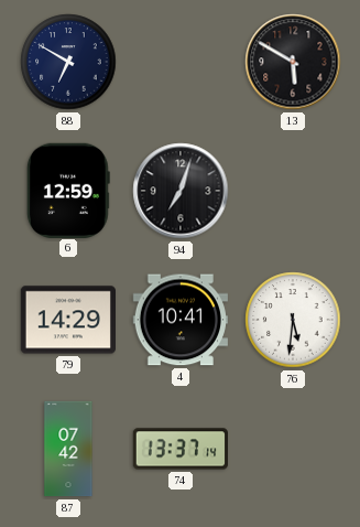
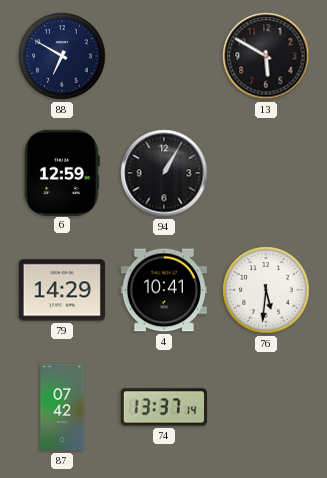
94: 7:03 -> 1:05 (164, 173)
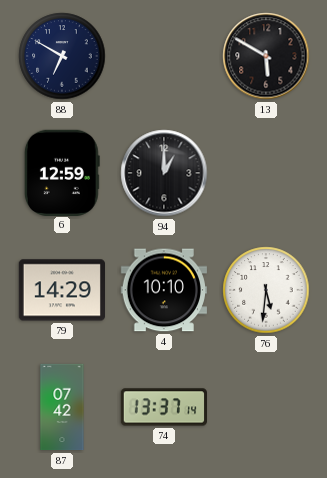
94: 1:05 -> 1:00 (164, 173)
4: 10:41 -> 10:10 (163, 290)
